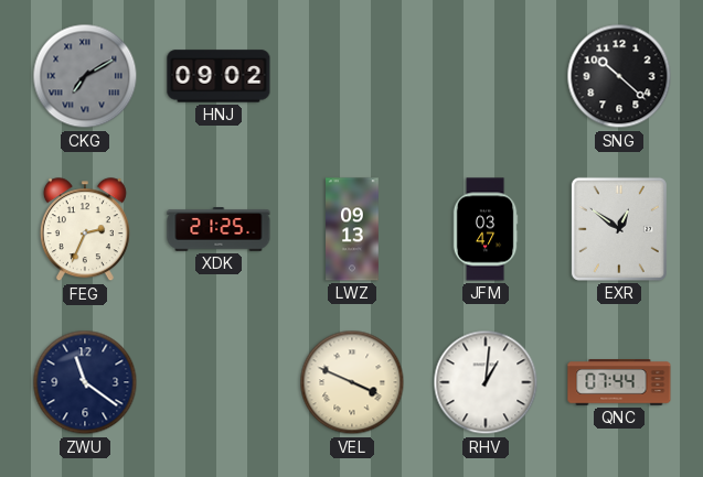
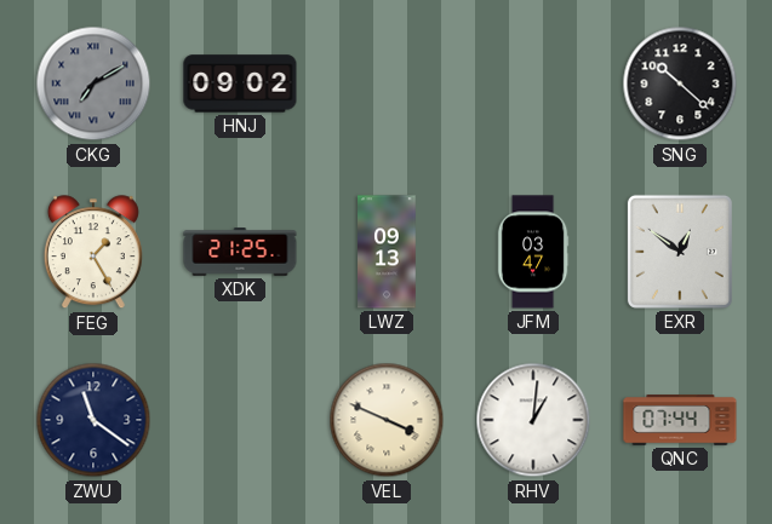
FEG: 2:34 -> 1:25 (93, 253)
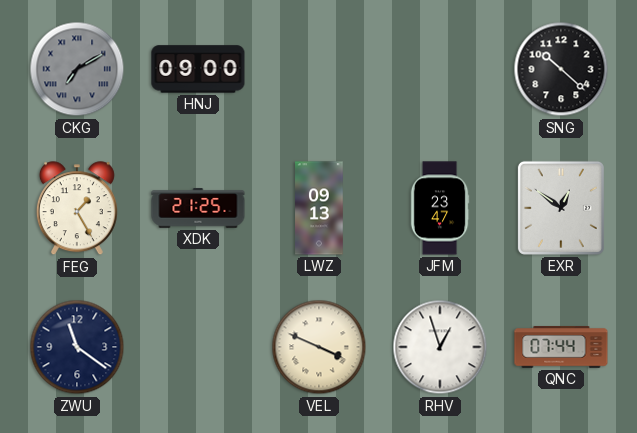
HNJ: 09:02 -> 09:00 (198, 69)
JFM: 03:47 -> 23:47 (440, 208)
RHV: 1:01 -> 12:57 (440, 347)
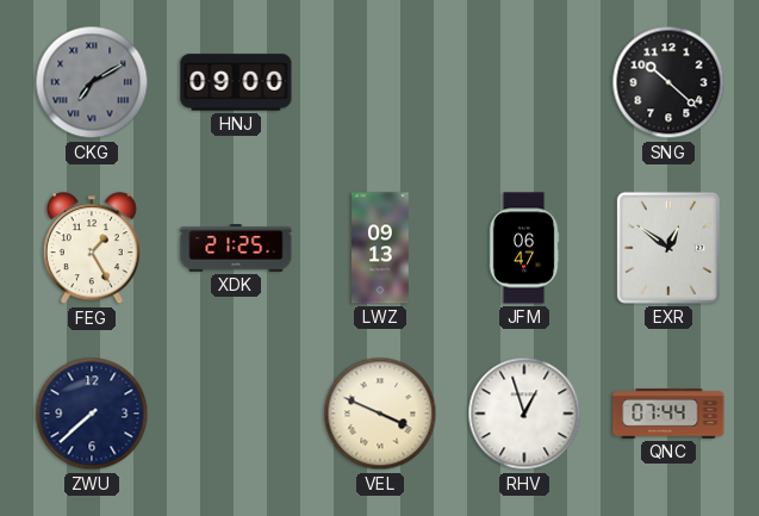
JFM: 23:47 -> 06:47 (524, 248)
ZWU: 11:21 -> 7:38 (92, 414)
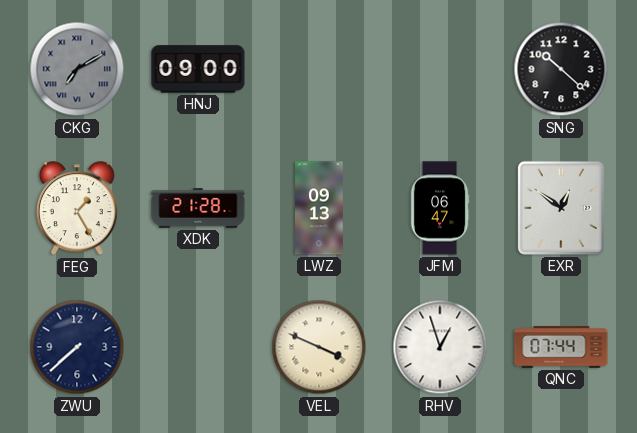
XDK: 21:25 -> 21:28 (198, 208)
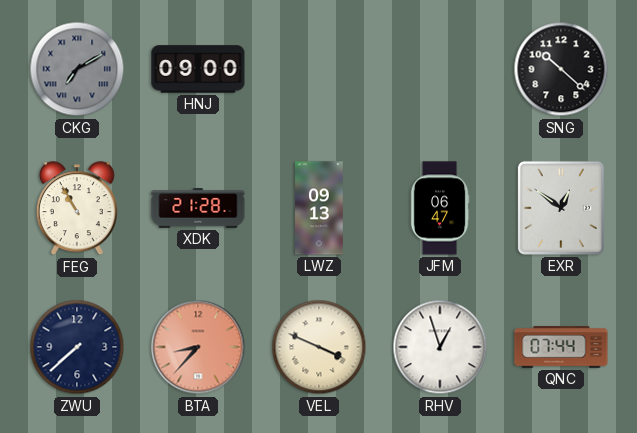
FEG: 1:25 -> 10:55 (77, 209)
BTA: none -> 8:37 (198, 347)
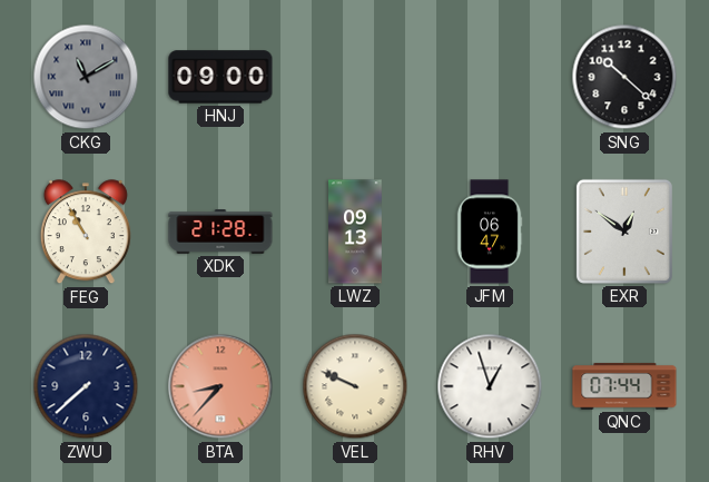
CKG: 7:10 -> 11:10 (86, 77)
VEL: 3:49 -> 9:49 (355, 386)
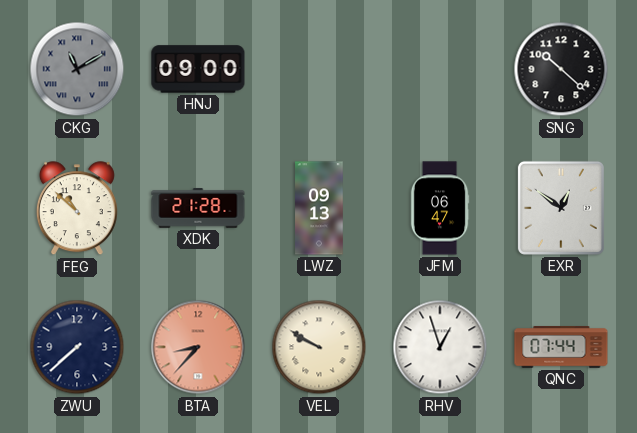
FEG: 10:55 -> 10:52 (77, 209)
VEL: 9:49 -> 9:50 (319, 347)
